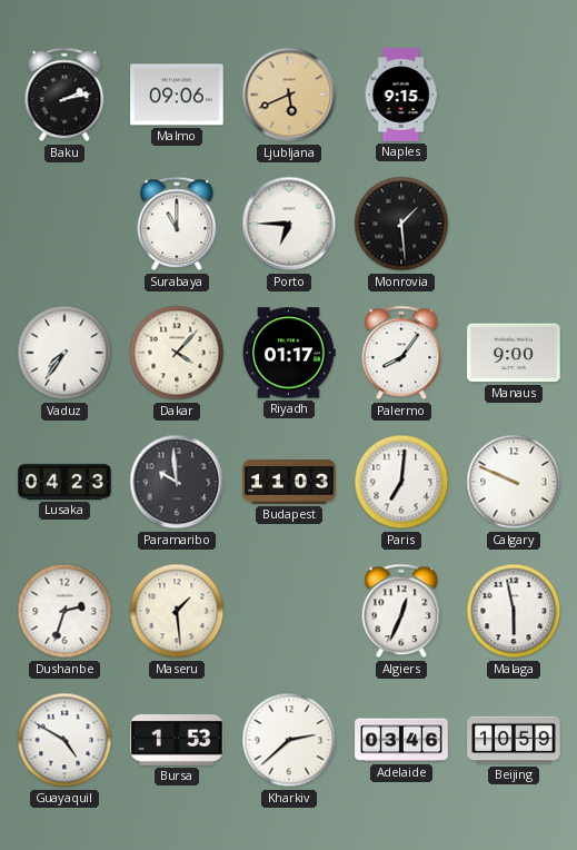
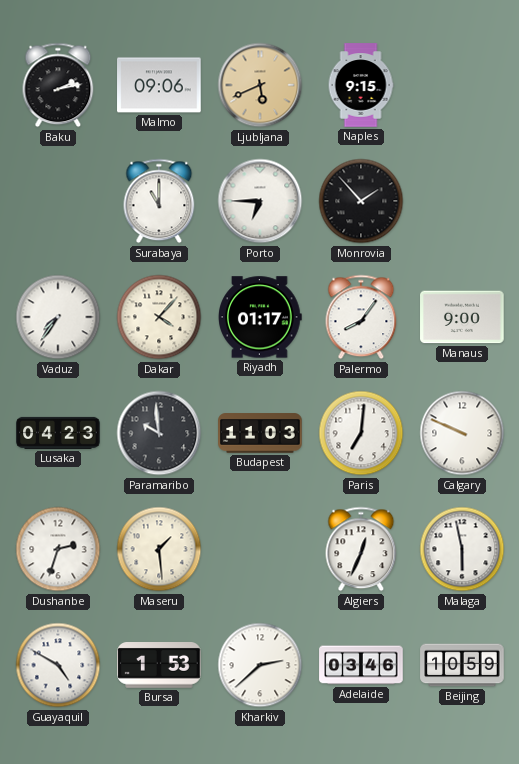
Monrovia: 1:29 -> 1:53 (361, 201)
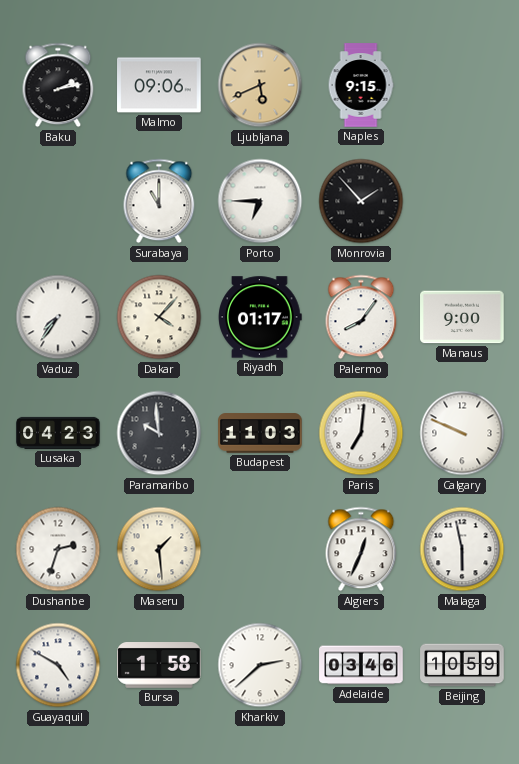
Bursa: 1:53 -> 1:58 (159, 666)
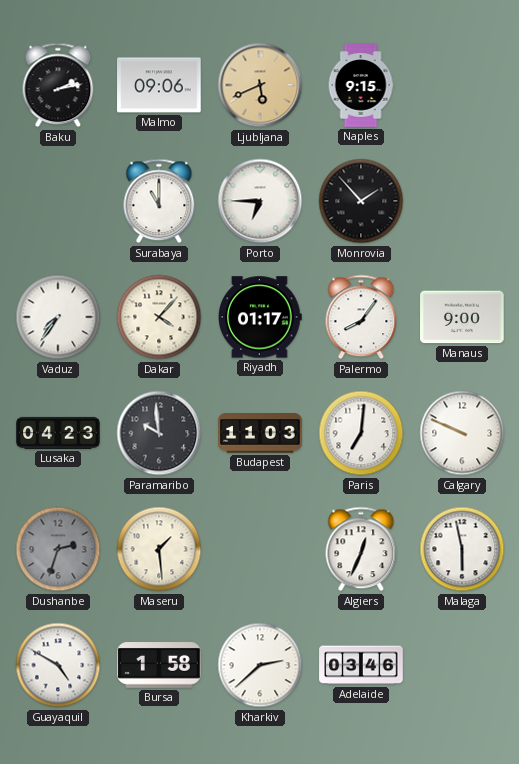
Dushanbe dial: white -> grey (58, 549)
Beijing: 10:59 -> none (462, 665)
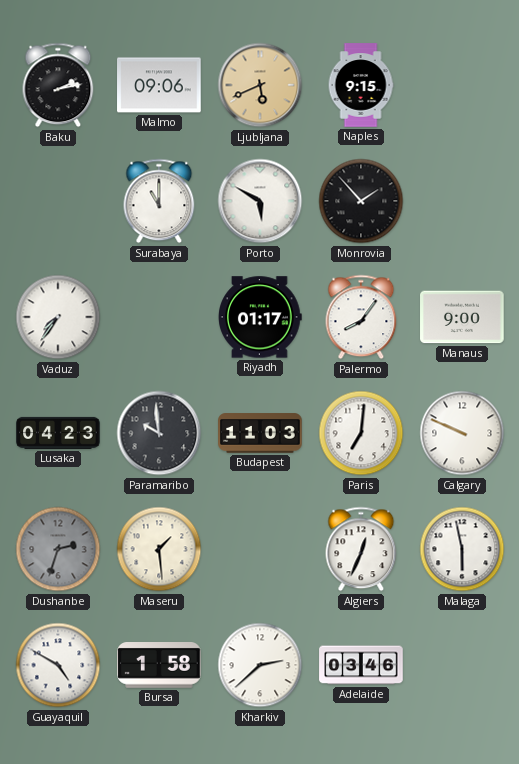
Porto: 6:45 -> 5:50 (260, 201)
Dakar: 4:07 -> none (159, 317)
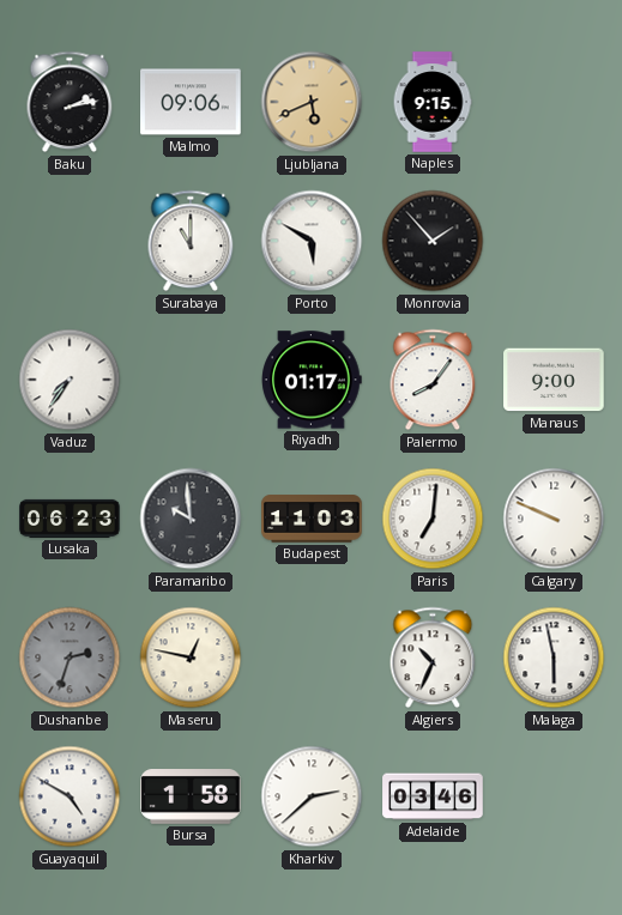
Lusaka: 04:23 -> 06:23 (70, 519)
Maseru: 1:29 -> 12:47 (191, 658)
Algiers: 12:34 -> 10:34 (433, 658)
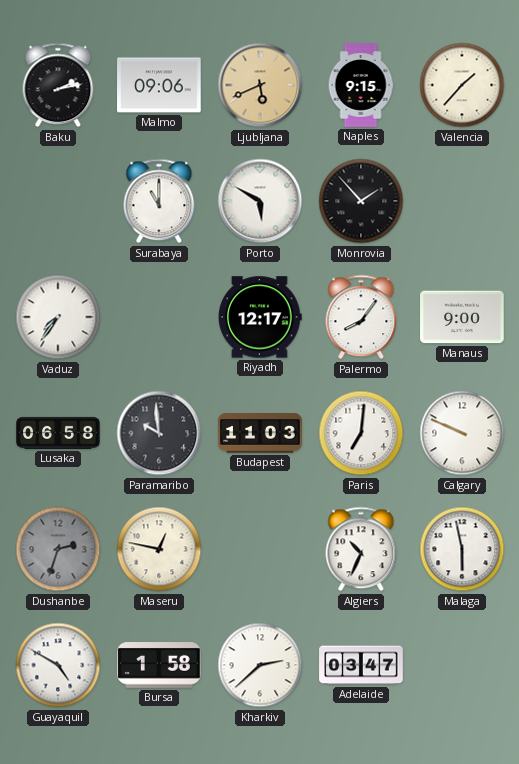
Valencia: none -> 1:37 (462, 85)
Riyadh: 01:17 -> 12:17 (260, 317)
Lusaka: 06:23 -> 06:58 (58, 433)
Adelaide: 03:46 -> 03:47 (361, 665)
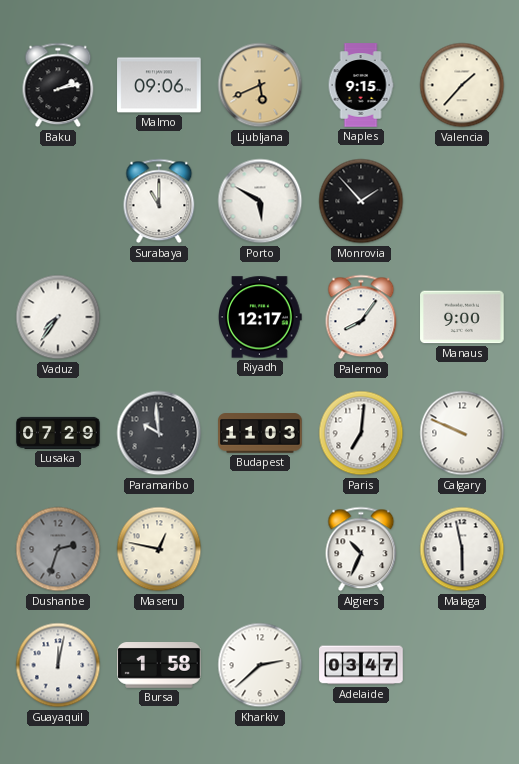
Lusaka: 06:58 -> 07:29 (58, 433)
Guayaquil: 4:50 -> 12:02 (58, 665)
